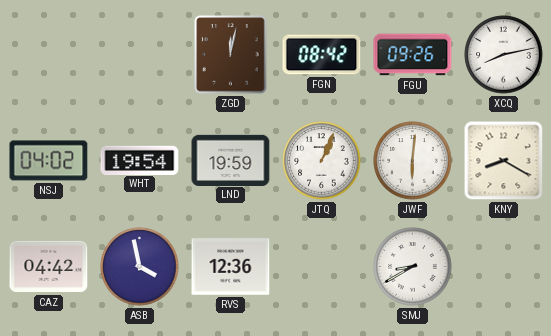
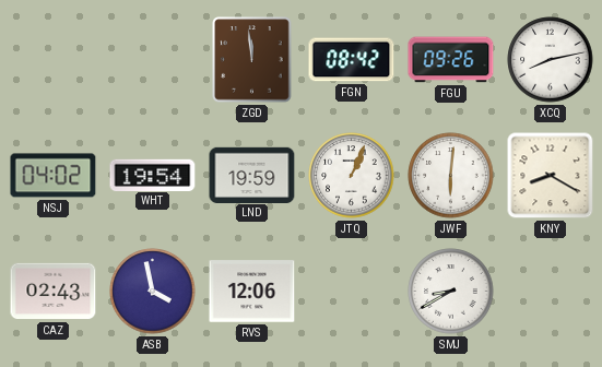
ZGD: 12:02 -> 11:59 (252, 60)
CAZ: 04:42 -> 02:43 (54, 292)
RVS: 12:36 -> 12:06 (252, 292)
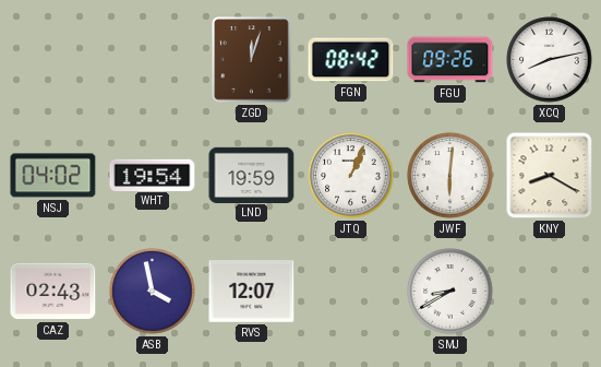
ZGD: 11:59 -> 12:03 (252, 60)
RVS: 12:06 -> 12:07 (252, 292)
